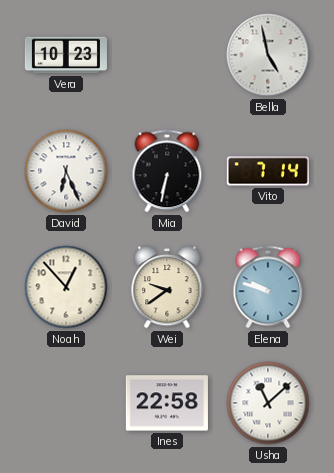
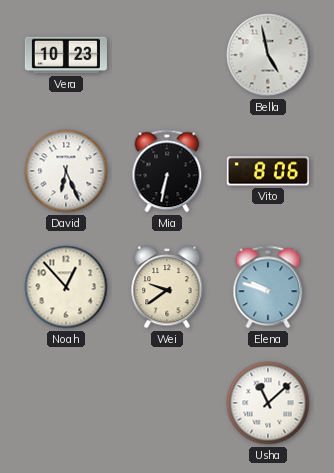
Vito: 7:14 -> 8:06 (268, 171)
Ines: 22:58 -> none (167, 403)
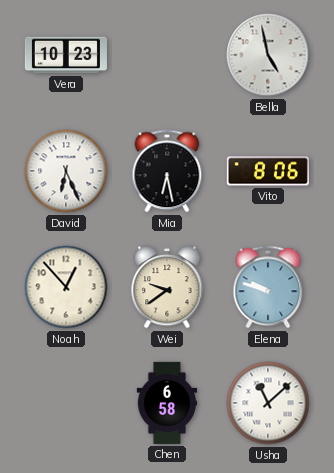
Mia: 6:32 -> 6:28 (167, 171)
Chen: none -> 6:58 (167, 403)
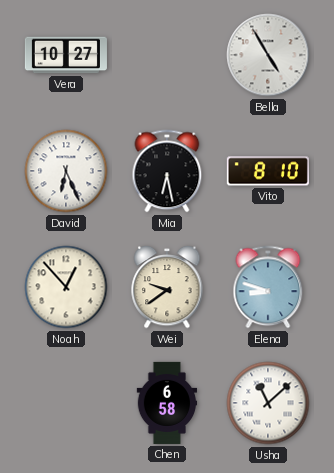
Vera: 10:23 -> 10:27 (66, 55)
Bella: 4:58 -> 4:55 (268, 55)
Vito: 8:06 -> 8:10 (268, 171)
Elena: 9:48 -> 8:48 (268, 287)
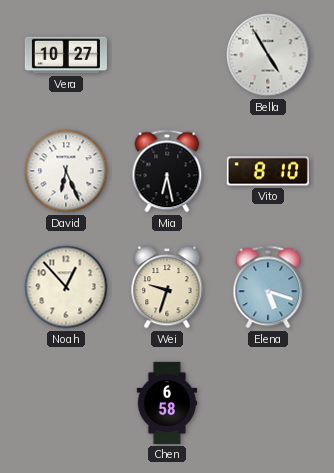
Wei: 9:39 -> 9:33 (167, 287)
Elena: 8:48 -> 5:18 (268, 287)
Usha: 11:08 -> none (268, 403)
